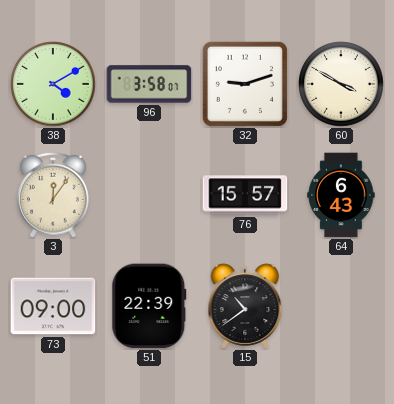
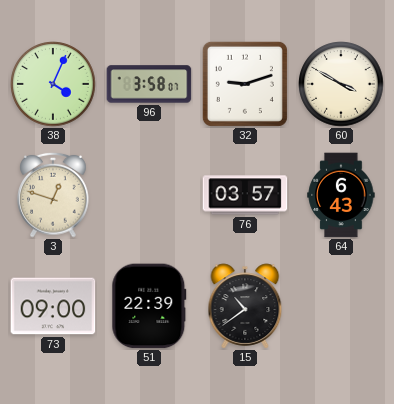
38: 4:10 -> 4:04 (53, 84)
3: 12:06 -> 12:48 (53, 195)
76: 15:57 -> 03:57 (245, 195)
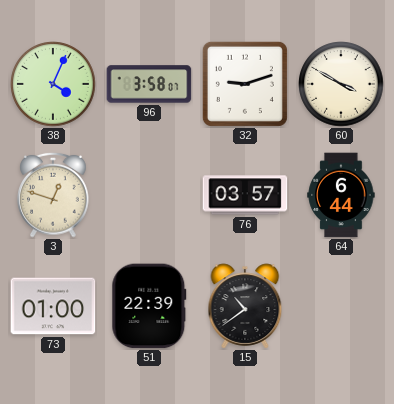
64: 6:43 -> 6:44 (341, 195)
73: 09:00 -> 01:00 (53, 306)
